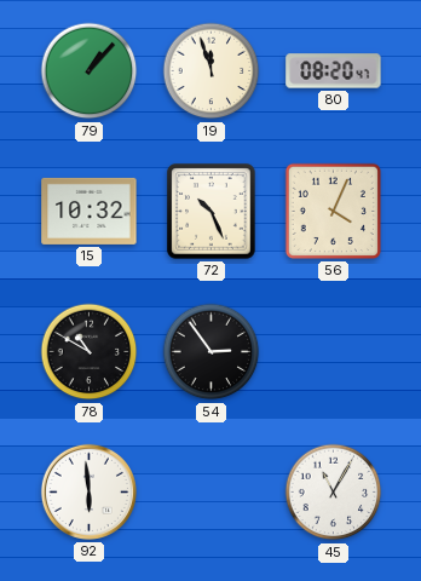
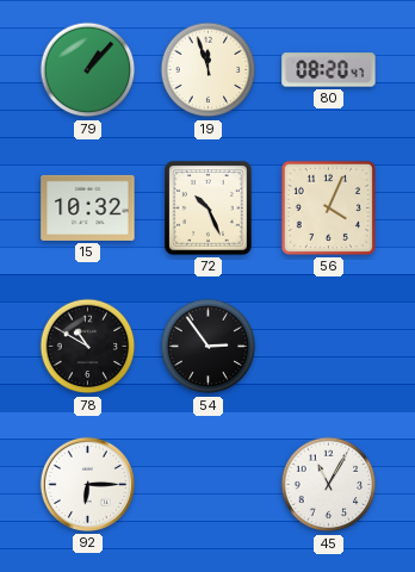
92: 5:59 -> 6:15 (87, 484)
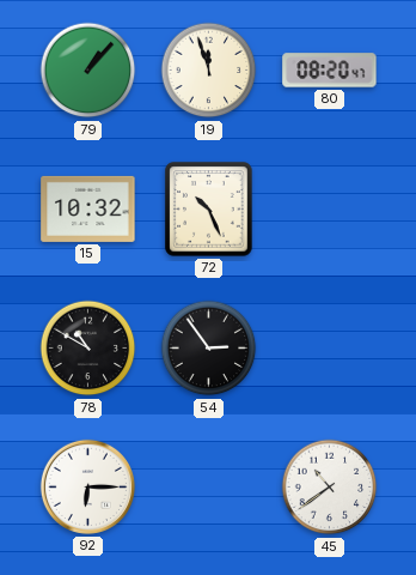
56: 4:04 -> none (328, 207)
45: 11:05 -> 10:39 (330, 488)
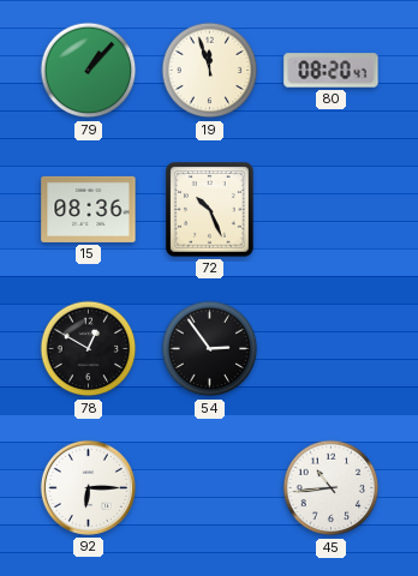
15: 10:32 -> 08:36 (89, 209)
78: 10:50 -> 12:50 (89, 349)
45: 10:39 -> 10:44 (332, 488)
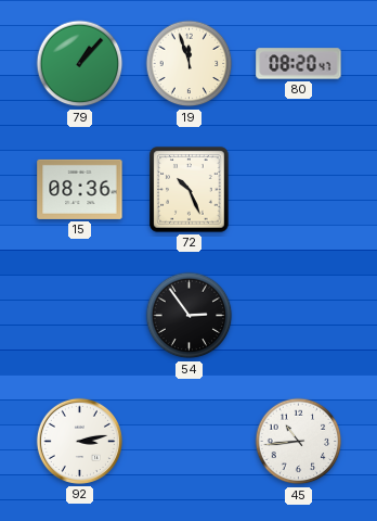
78: 12:50 -> none (89, 349)
92: 6:15 -> 3:13 (79, 441)
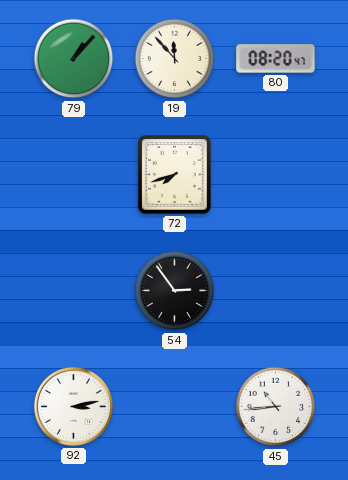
19: 11:57 -> 11:53 (175, 59)
15: 08:36 -> none (80, 189)
72: 10:26 -> 7:42 (175, 175)
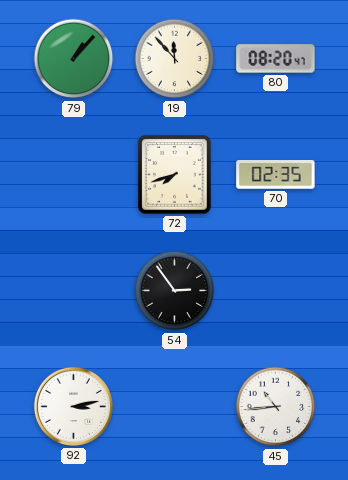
70: none -> 02:35 (276, 175)
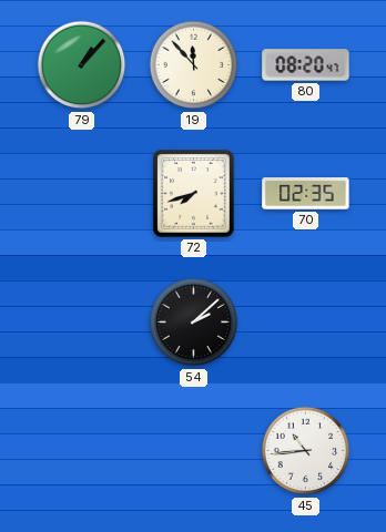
54: 2:54 -> 2:08 (194, 323)
92: 3:13 -> none (73, 406)
